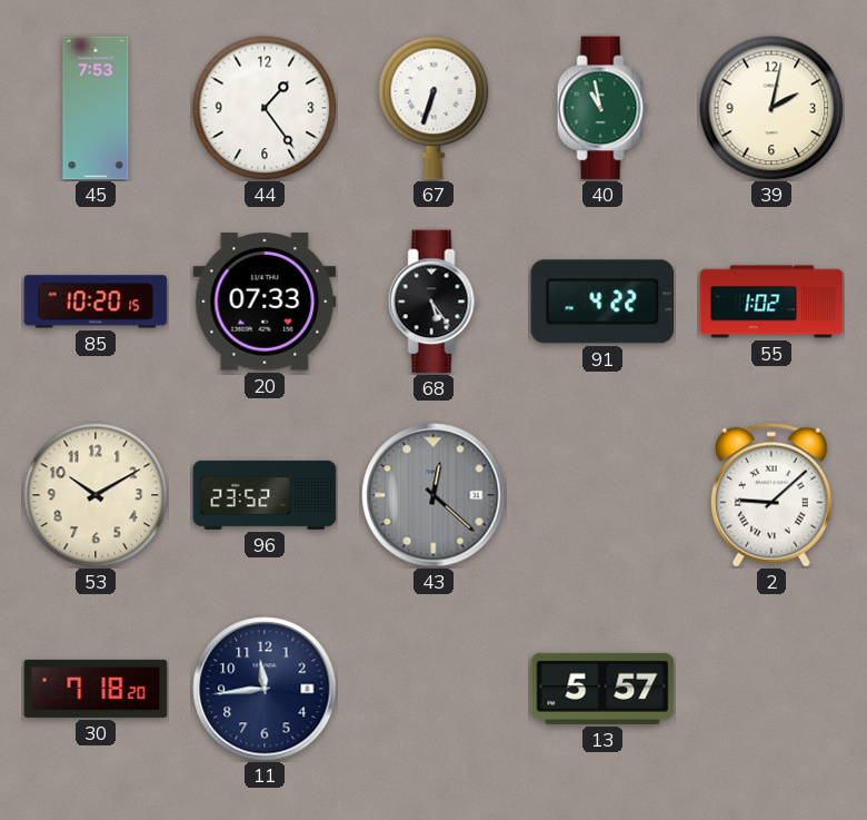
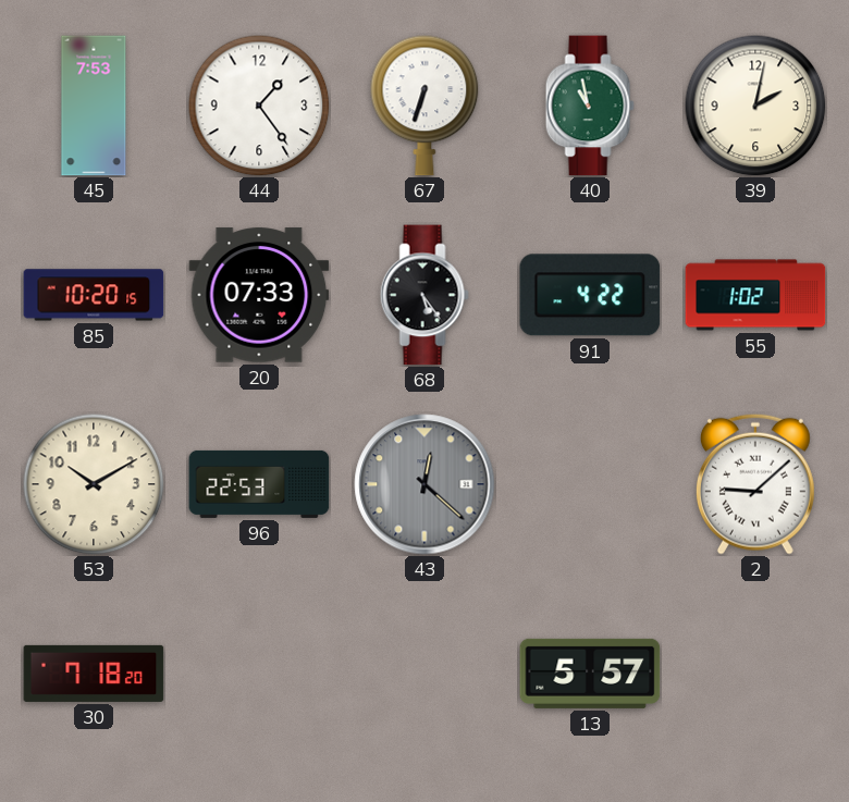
96: 23:52 -> 22:53 (259, 484)
11: 11:44 -> none (265, 689)
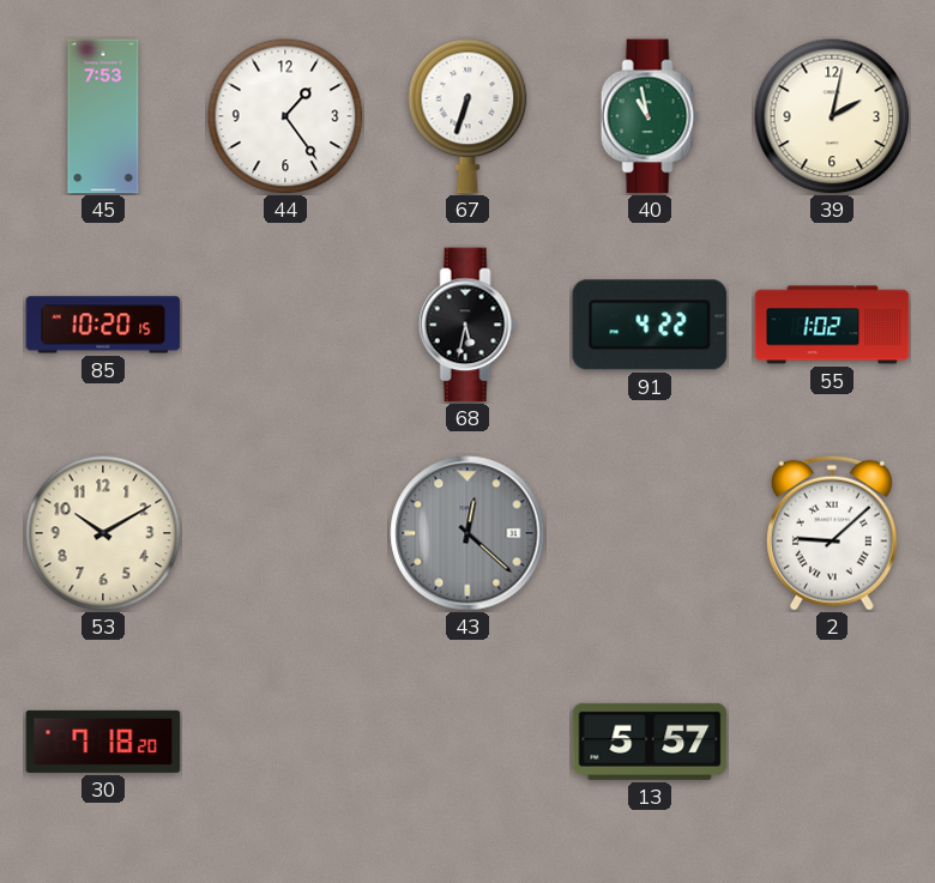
20: 07:33 -> none (259, 295)
68: 5:24 -> 5:32 (467, 325)
96: 22:53 -> none (259, 484)
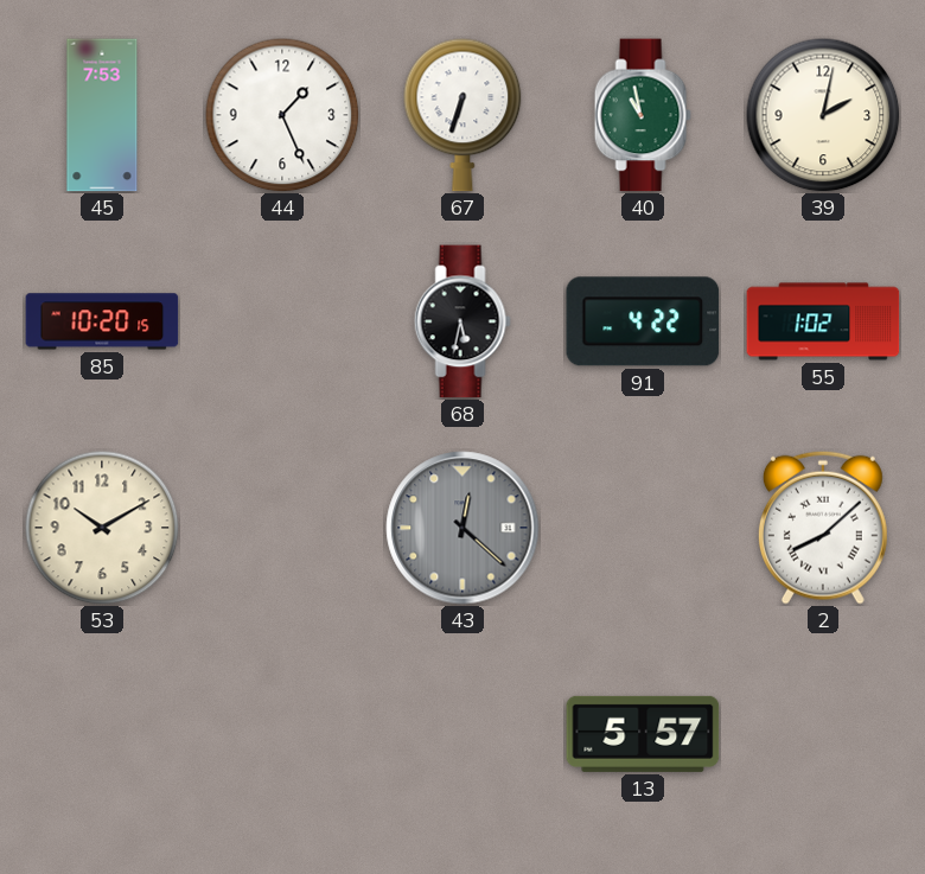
44: 1:24 -> 1:26 (282, 115)
2: 9:08 -> 8:08 (823, 528)
30: 7:18 -> none (103, 742)
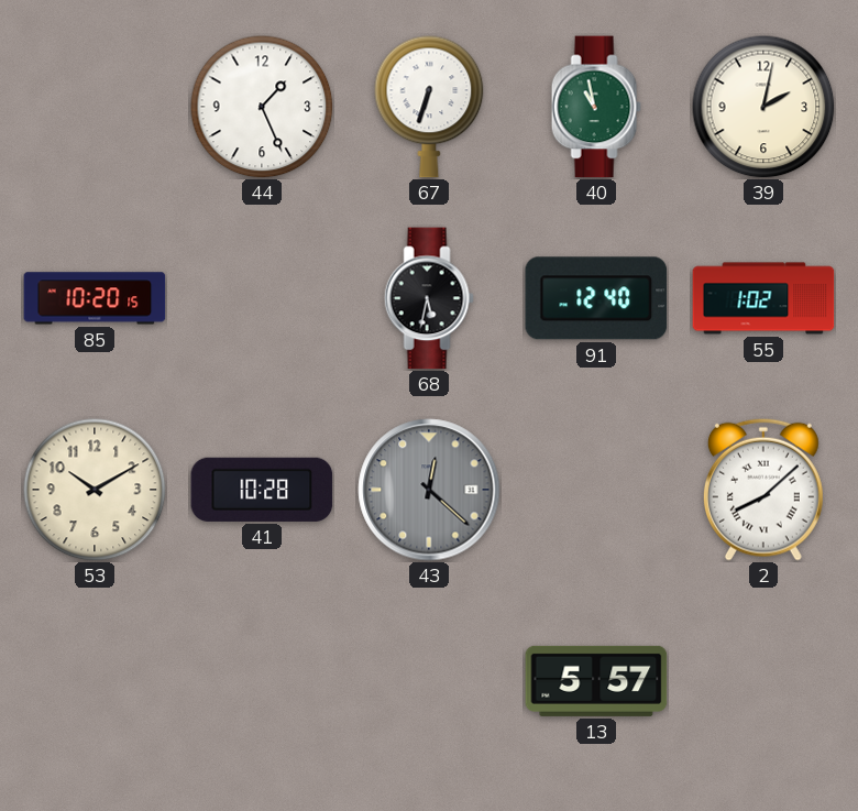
45: 7:53 -> none (102, 115)
91: 4:22 -> 12:40 (596, 298)
41: none -> 10:28 (262, 490)
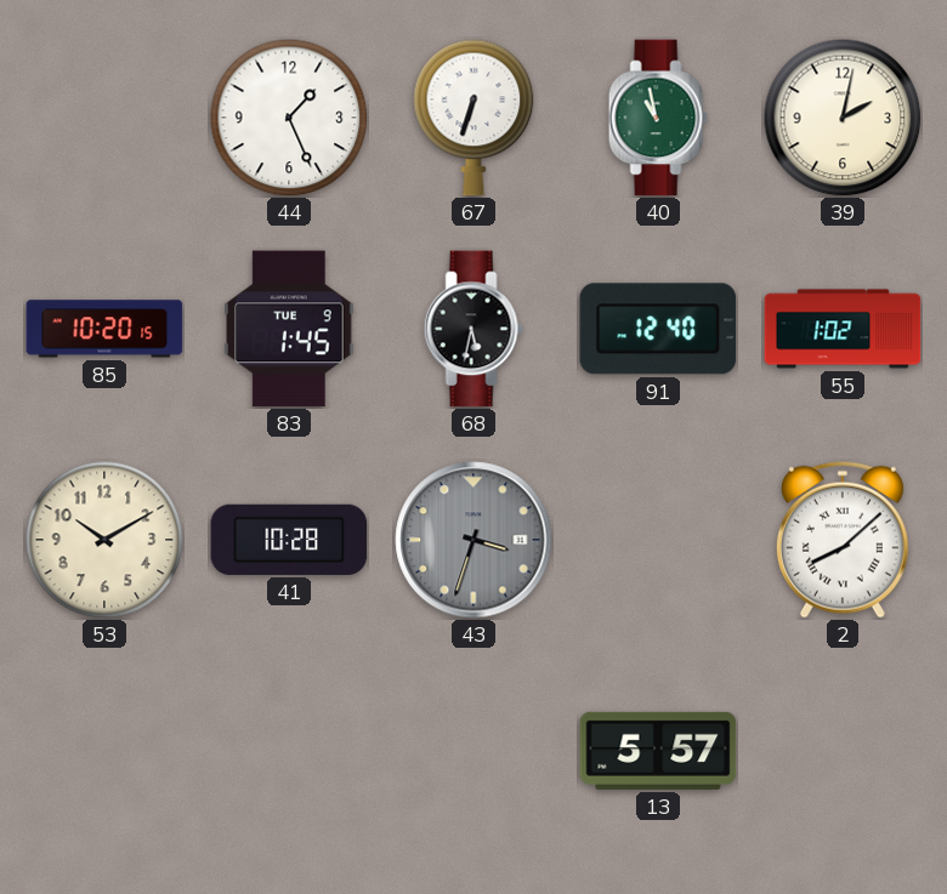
83: none -> 1:45 (289, 329)
43: 12:22 -> 3:33 (473, 540)
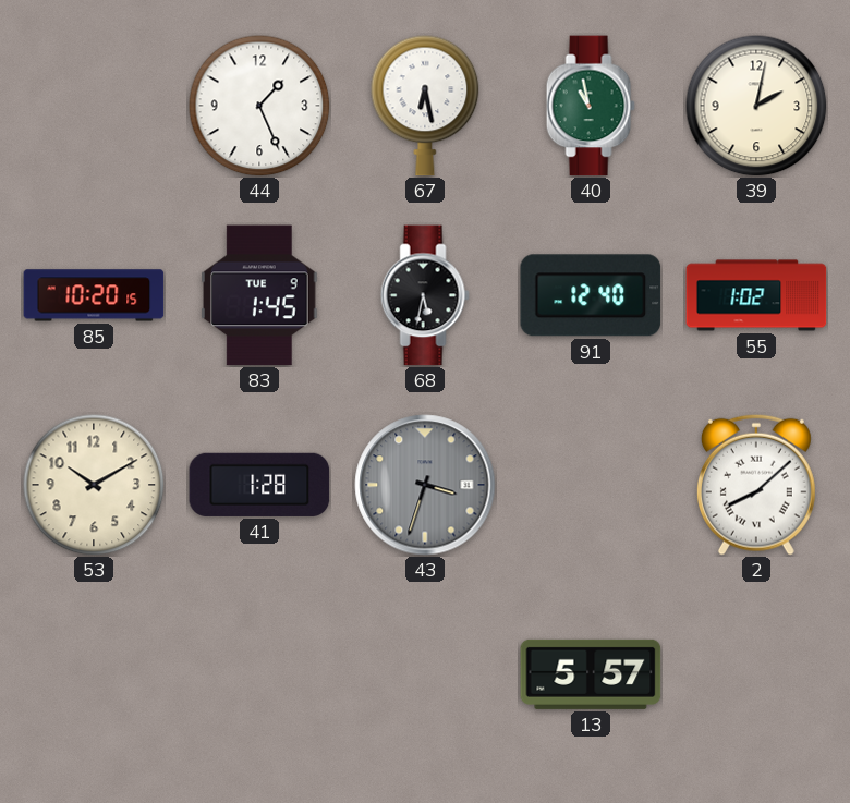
67: 6:33 -> 6:28 (425, 106)
41: 10:28 -> 1:28 (259, 485)
